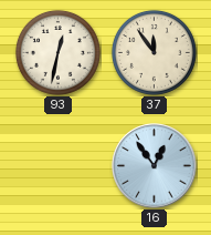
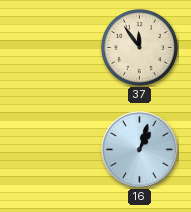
93: 12:32 -> none (57, 52)
16: 12:54 -> 1:03 (140, 150)
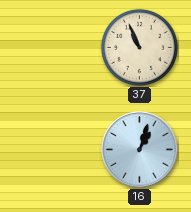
37: 11:54 -> 10:56 (139, 47)
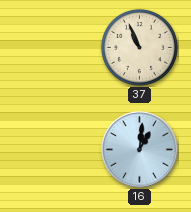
16: 1:03 -> 1:01 (140, 150)
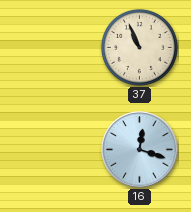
16: 1:01 -> 12:18 (140, 150)
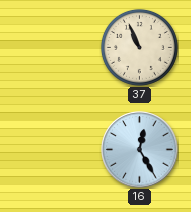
16: 12:18 -> 12:25 (140, 150)
